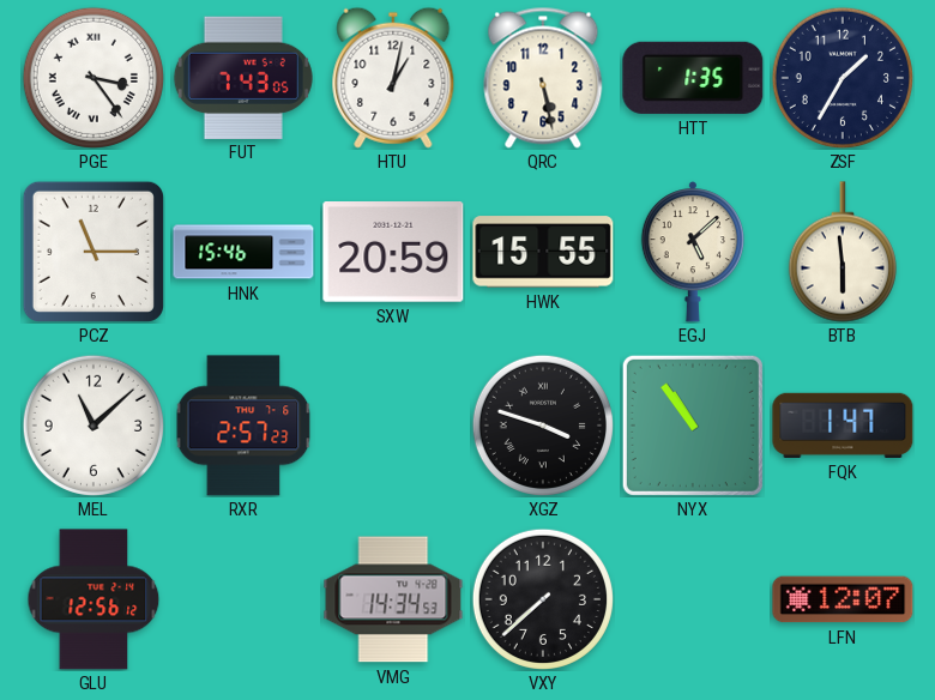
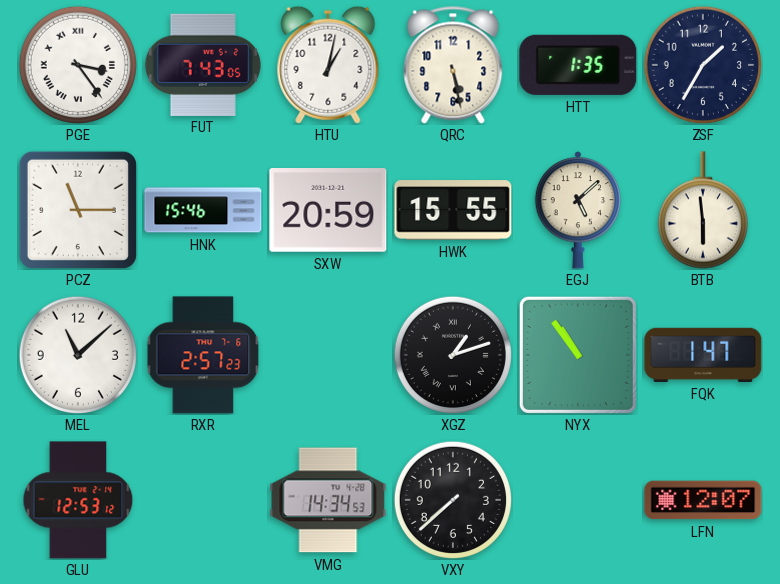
XGZ: 3:48 -> 1:12 (453, 355)
GLU: 12:56 -> 12:53 (78, 500)
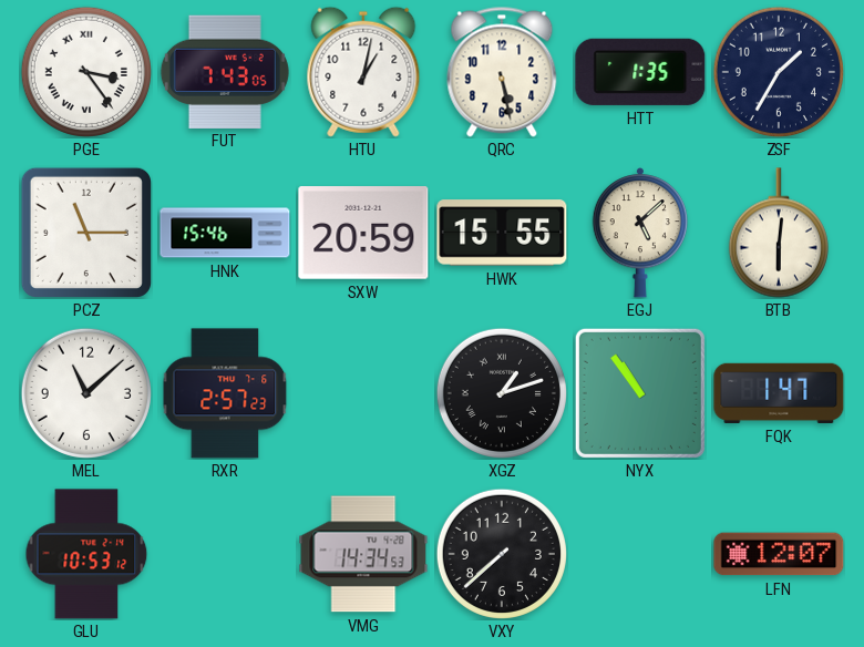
BTB: 5:59 -> 6:01 (779, 233)
GLU: 12:53 -> 10:53 (86, 554)
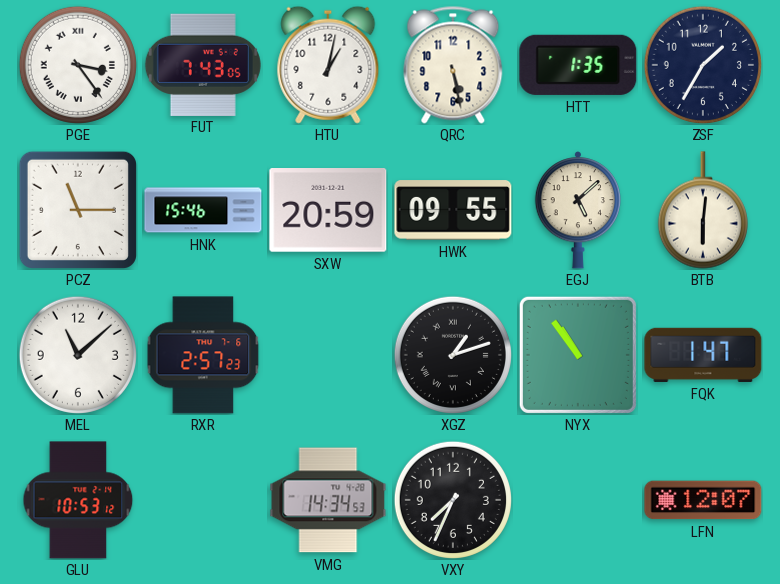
HWK: 15:55 -> 09:55 (453, 210)
VXY: 7:38 -> 7:34 (453, 500)
